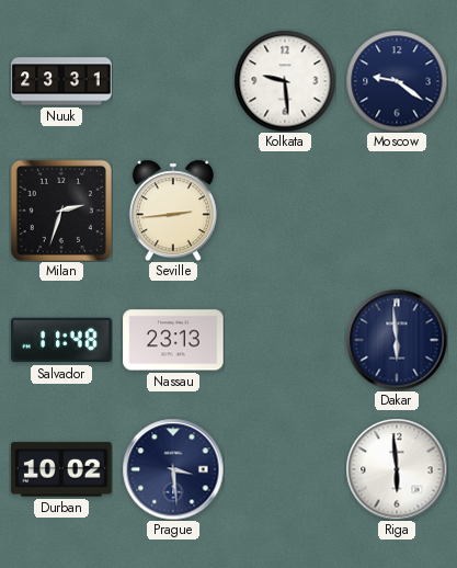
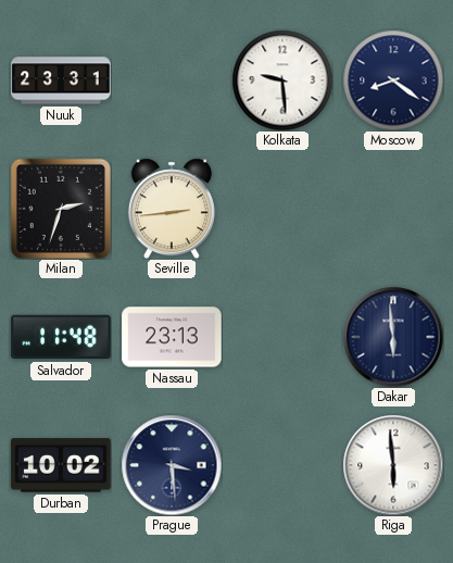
Moscow: 9:21 -> 8:21 (393, 80)
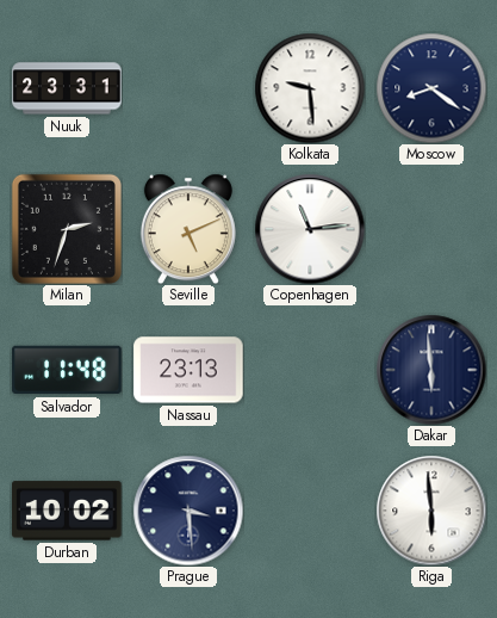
Seville: 2:44 -> 5:11 (188, 229)
Copenhagen: none -> 11:14 (310, 229)
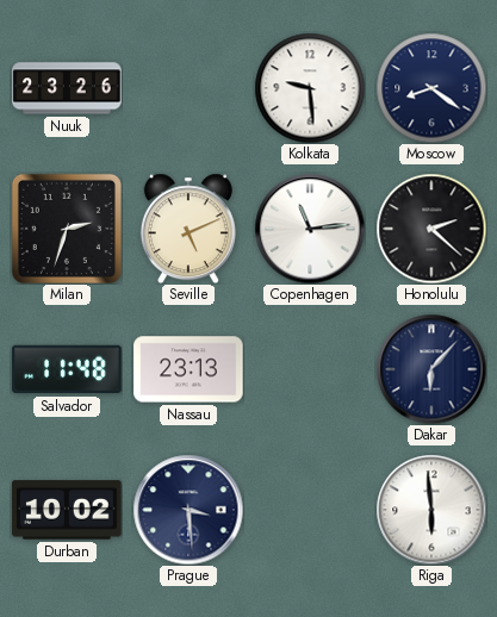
Nuuk: 23:31 -> 23:26 (67, 88)
Honolulu: none -> 2:22 (431, 229)
Dakar: 5:59 -> 6:07 (431, 369)
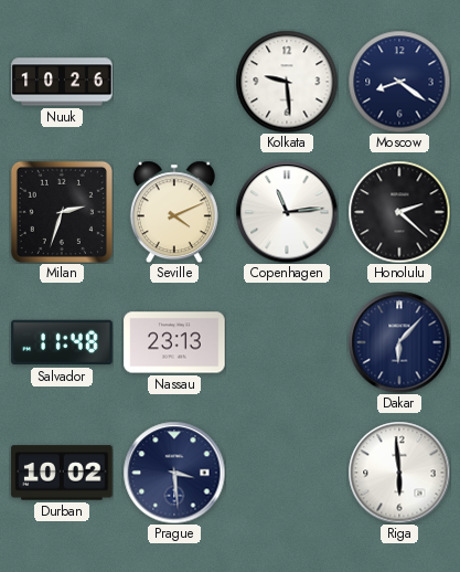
Nuuk: 23:26 -> 10:26 (62, 82)
Seville: 5:11 -> 4:11 (174, 212)
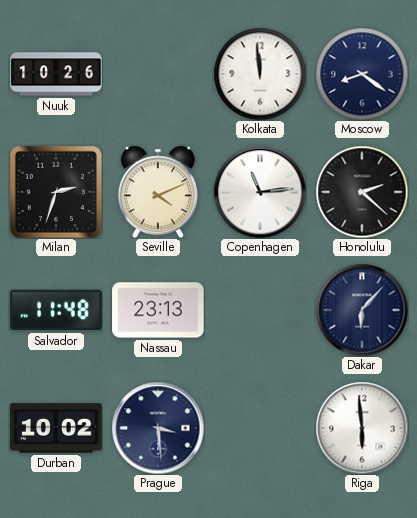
Kolkata: 9:29 -> 11:59 (260, 74)
